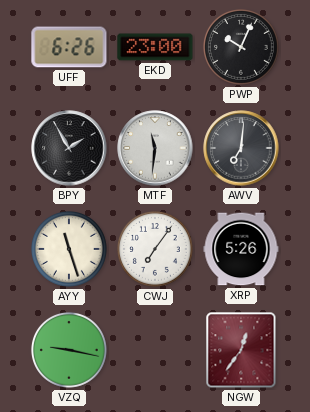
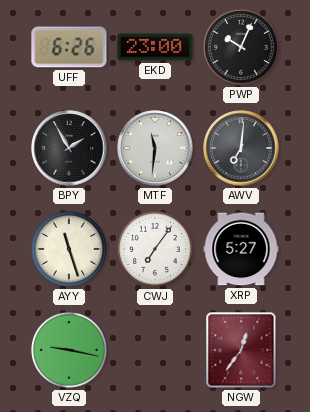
XRP: 5:26 -> 5:27 (241, 249)
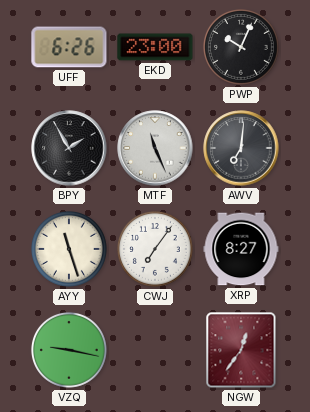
MTF: 11:31 -> 11:26 (155, 148)
XRP: 5:27 -> 8:27 (241, 249)
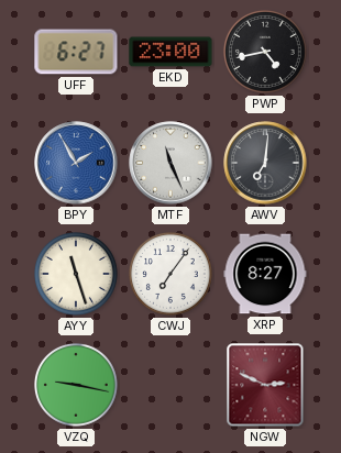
UFF: 6:26 -> 6:27 (76, 52)
PWP: 10:04 -> 4:43 (265, 52)
BPY dial: black -> blue (76, 163)
NGW: 12:36 -> 2:49 (265, 385)
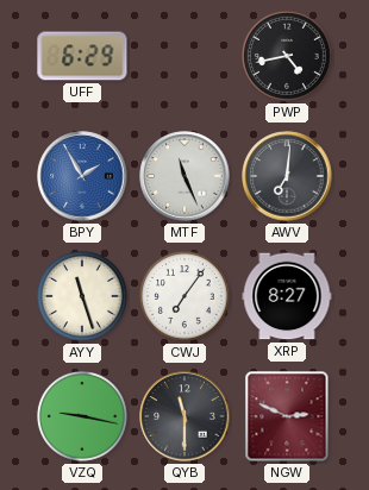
UFF: 6:27 -> 6:29 (82, 56)
EKD: 23:00 -> none (170, 52)
QYB: none -> 11:30 (185, 416)
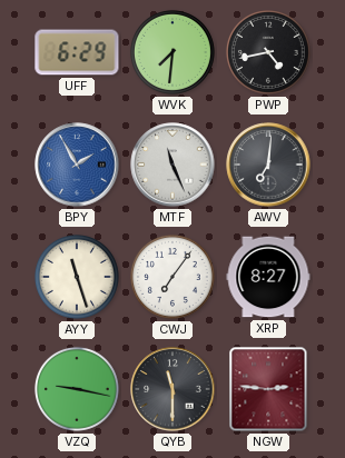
WVK: none -> 7:31 (172, 52)
NGW: 2:49 -> 2:46 (268, 389)
